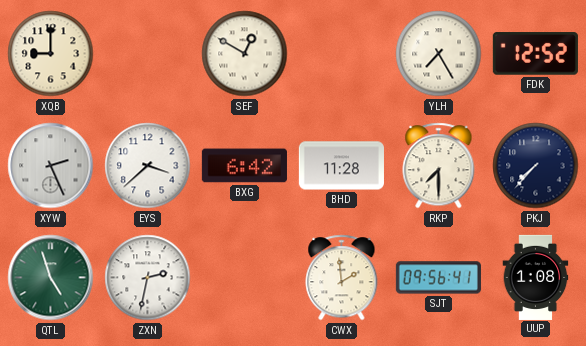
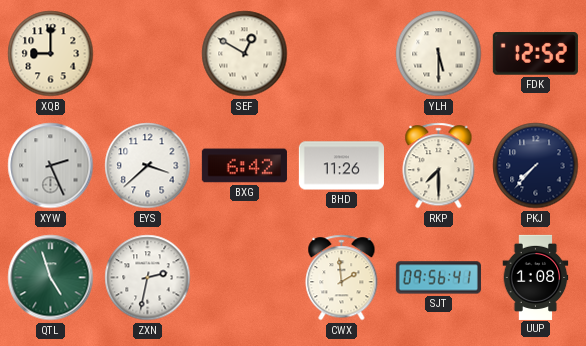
YLH: 7:25 -> 5:30 (439, 54)
BHD: 11:28 -> 11:26 (341, 166)
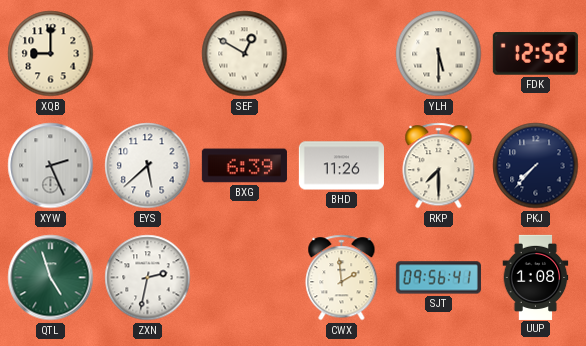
EYS: 3:38 -> 5:38 (148, 166)
BXG: 6:42 -> 6:39 (244, 166)
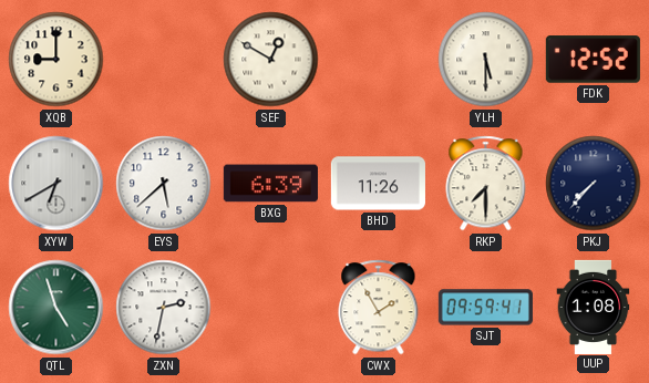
XYW: 2:26 -> 6:40 (56, 184)
CWX: 1:59 -> 1:55 (379, 308)
SJT: 09:56 -> 09:59 (485, 308)
